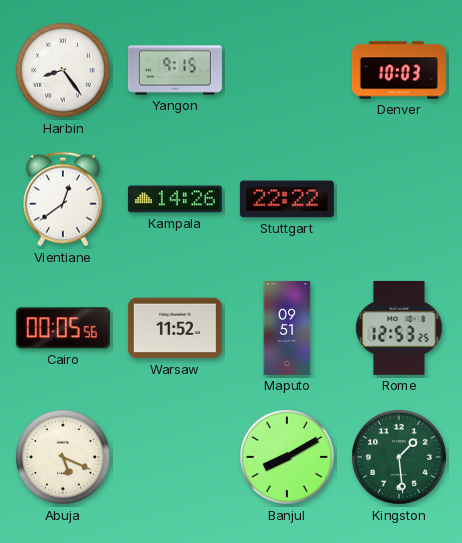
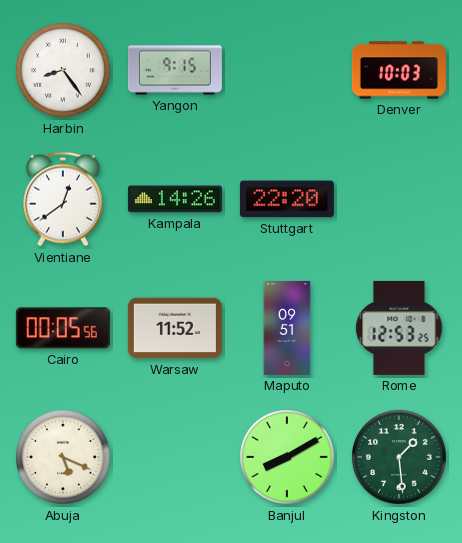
Stuttgart: 22:22 -> 22:20 (287, 199)
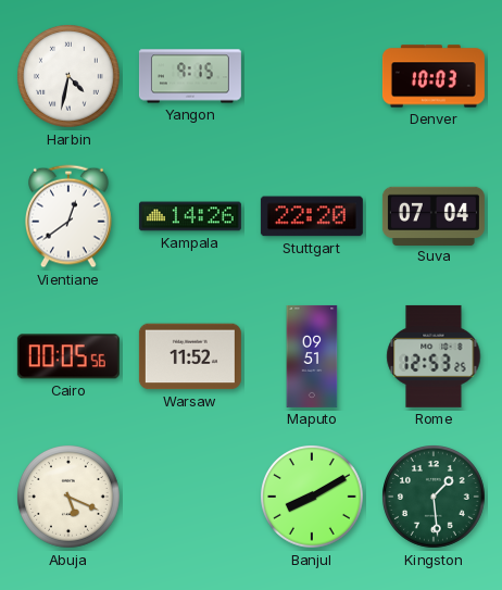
Harbin: 8:24 -> 4:32 (70, 77)
Suva: none -> 07:04 (434, 215)
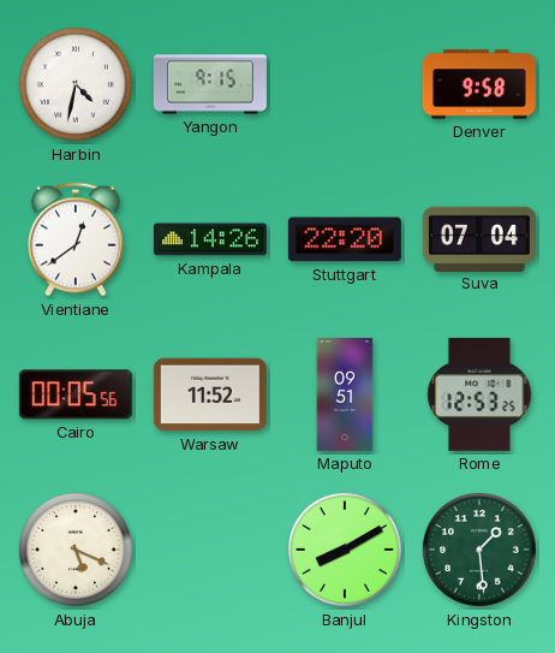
Denver: 10:03 -> 9:58 (479, 84)
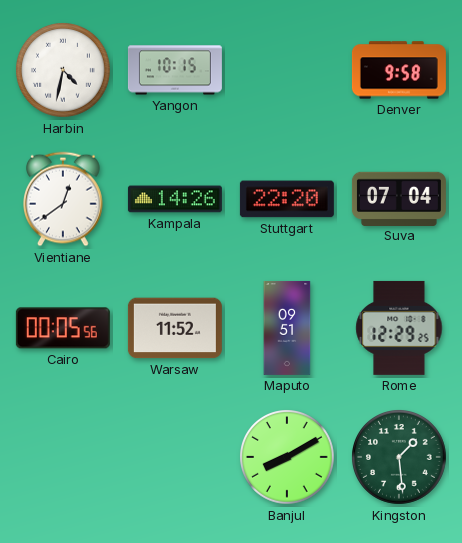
Yangon: 9:15 -> 10:15 (175, 70)
Rome: 12:53 -> 12:29 (399, 328)
Abuja: 5:19 -> none (77, 551)
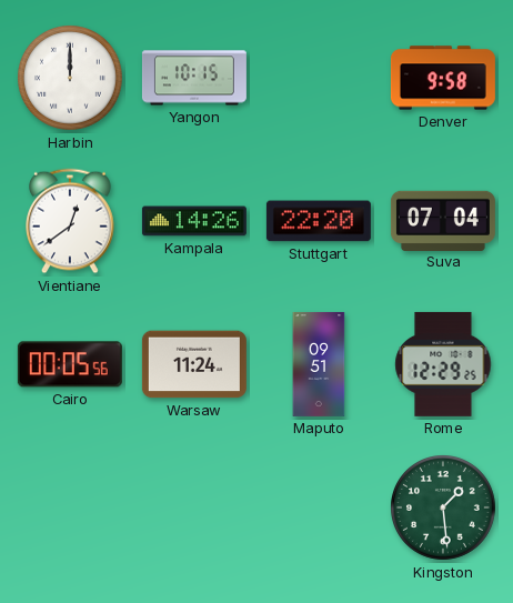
Harbin: 4:32 -> 12:00 (71, 79)
Warsaw: 11:52 -> 11:24 (194, 364)
Banjul: 8:10 -> none (288, 458)
